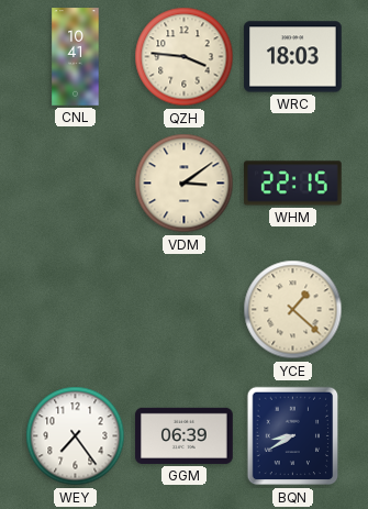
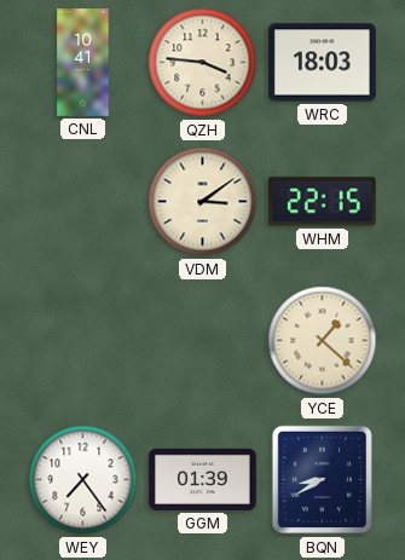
GGM: 06:39 -> 01:39 (203, 479)
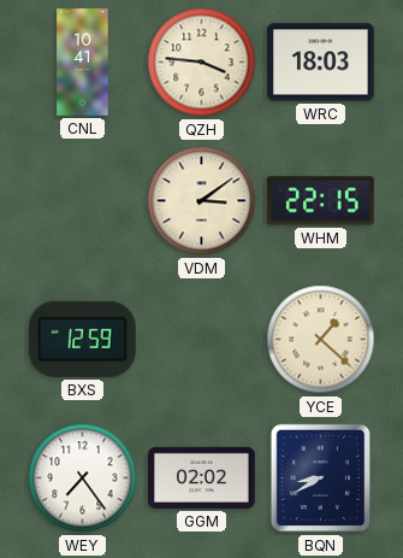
BXS: none -> 12:59 (82, 339)
GGM: 01:39 -> 02:02 (202, 477)
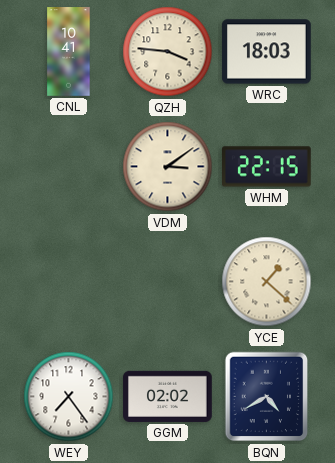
BXS: 12:59 -> none (82, 339)
BQN: 8:40 -> 4:40 (267, 397)
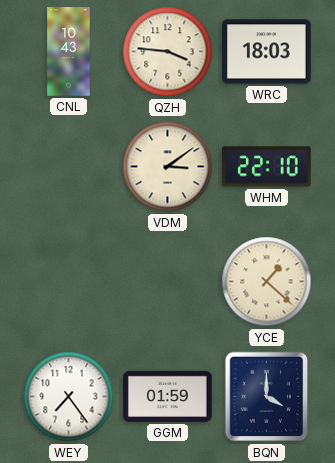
CNL: 10:41 -> 10:43 (69, 52)
WHM: 22:15 -> 22:10 (267, 167)
GGM: 02:02 -> 01:59 (168, 396)
BQN: 4:40 -> 4:00 (267, 397)
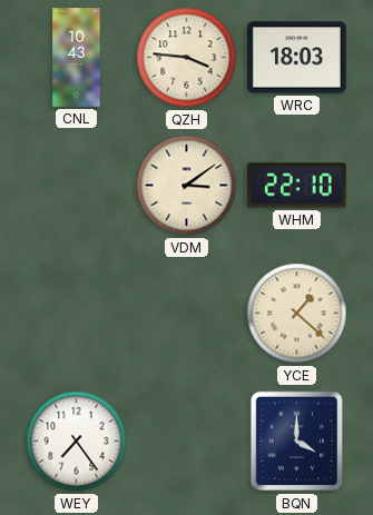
GGM: 01:59 -> none (168, 396)
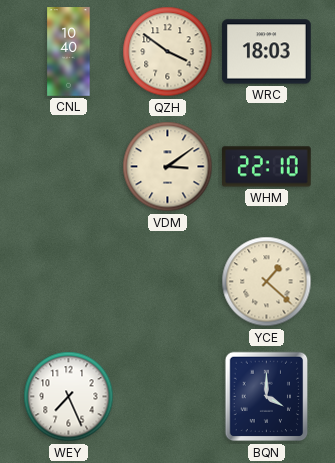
CNL: 10:43 -> 10:40 (69, 52)
QZH: 3:46 -> 3:51 (168, 52)
WEY: 7:24 -> 7:26 (69, 397)
